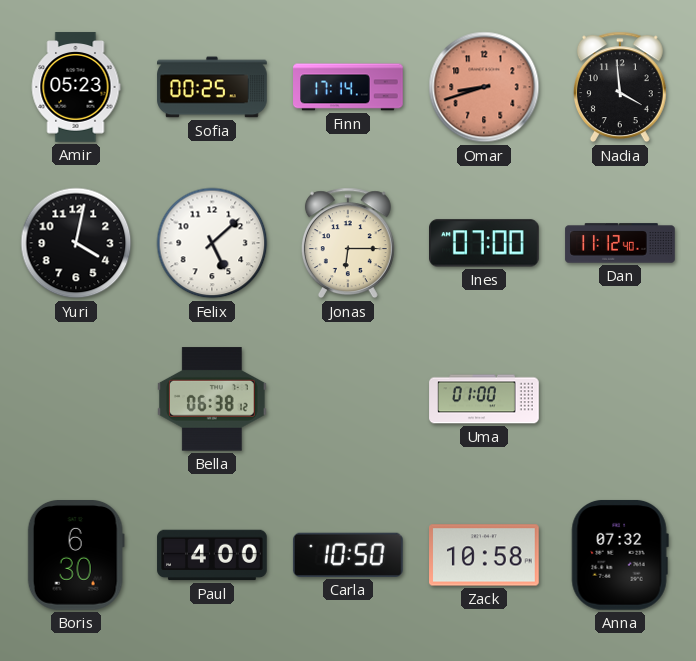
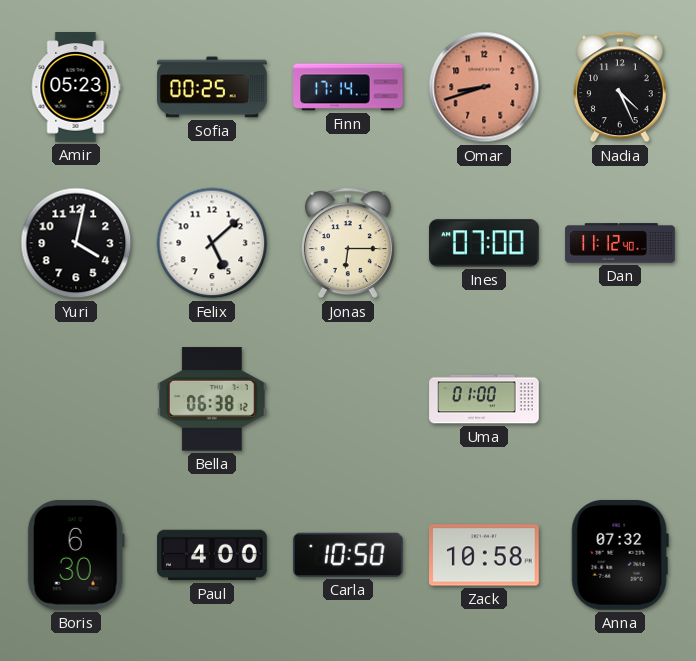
Nadia: 3:59 -> 4:26 (620, 87)
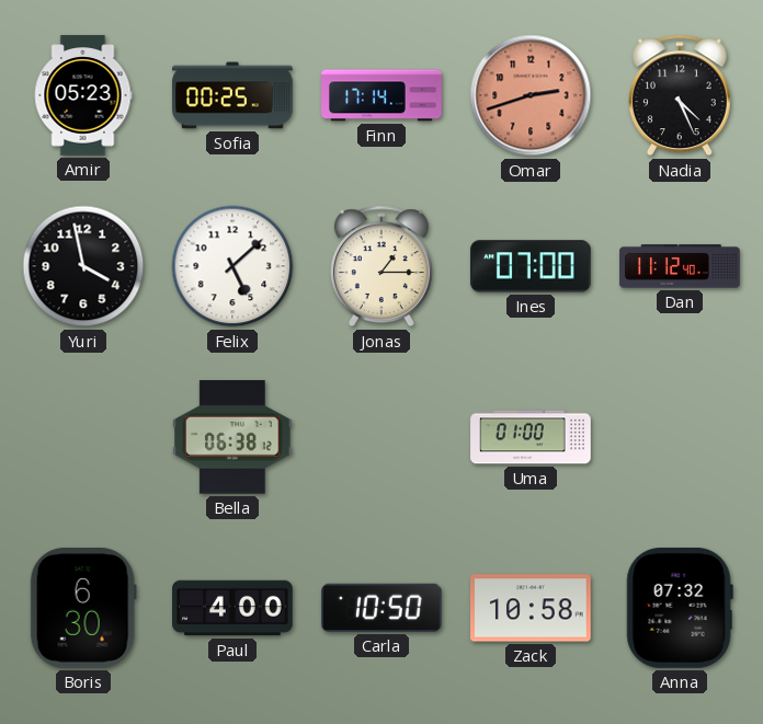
Omar: 8:42 -> 2:42 (531, 95)
Yuri: 4:02 -> 3:58 (83, 266)
Jonas: 6:15 -> 1:15 (381, 266)
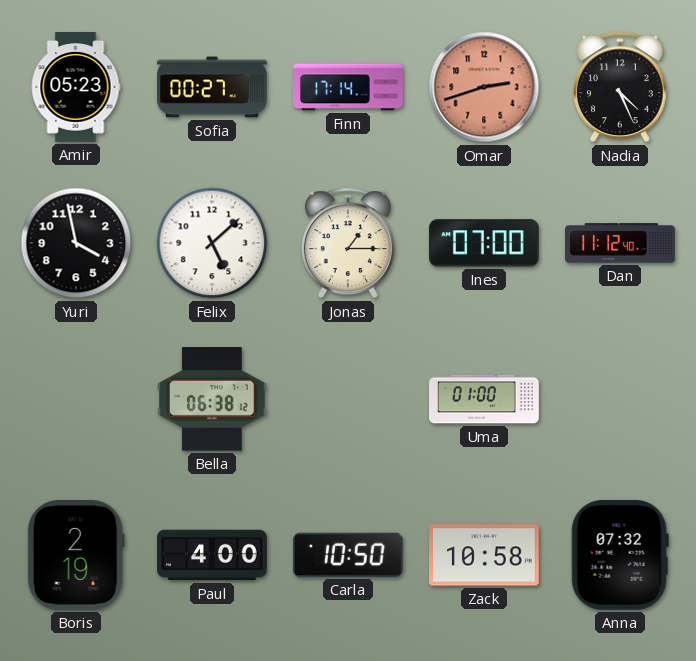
Sofia: 00:25 -> 00:27 (212, 87)
Boris: 6:30 -> 2:19 (76, 556)
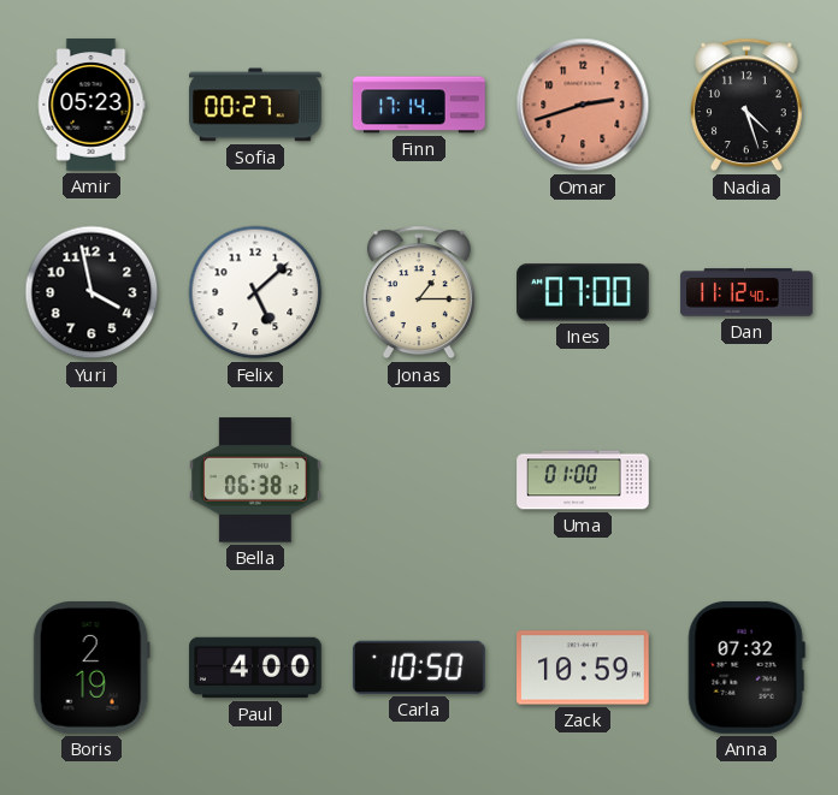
Nadia: 4:26 -> 4:27 (746, 105)
Zack: 10:58 -> 10:59 (584, 668)
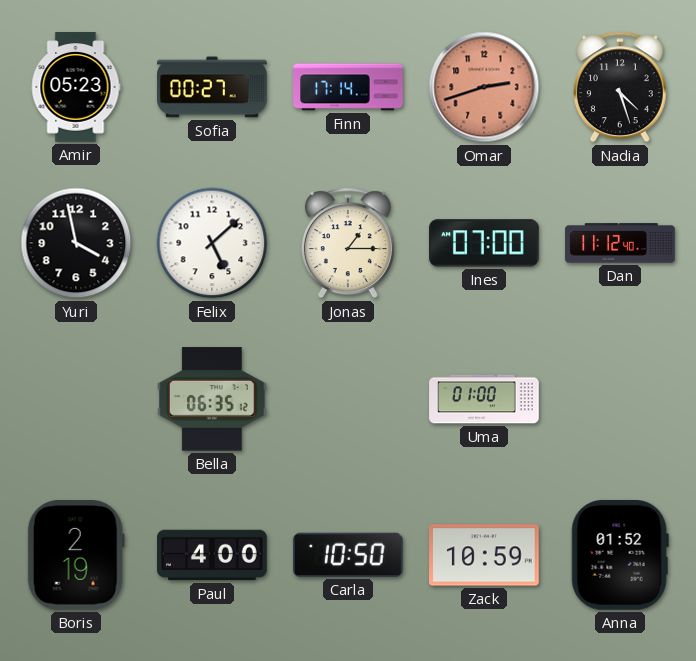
Bella: 06:38 -> 06:35 (213, 399)
Anna: 07:32 -> 01:52 (620, 555)
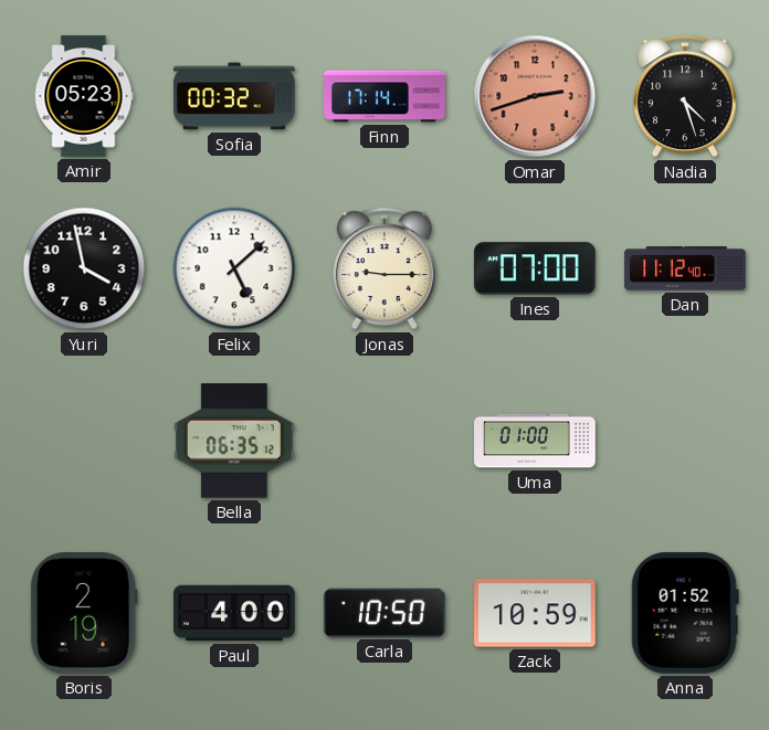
Sofia: 00:27 -> 00:32 (234, 96)
Jonas: 1:15 -> 9:15 (384, 268)
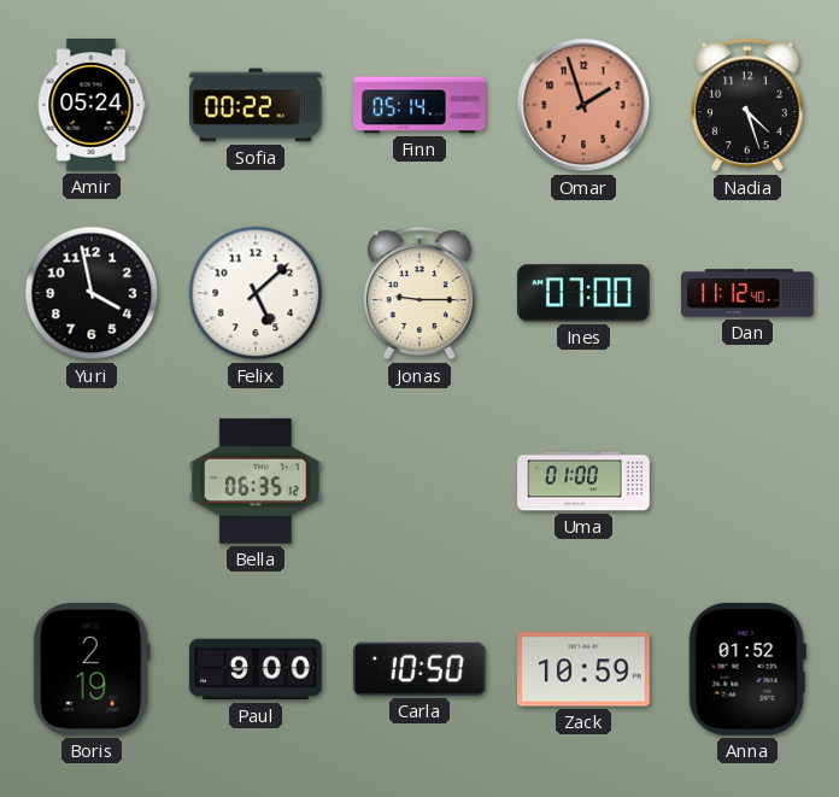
Amir: 05:23 -> 05:24 (92, 105)
Sofia: 00:32 -> 00:22 (256, 105)
Finn: 17:14 -> 05:14 (419, 105)
Omar: 2:42 -> 1:57 (583, 105)
Paul: 4:00 -> 9:00 (256, 669)
